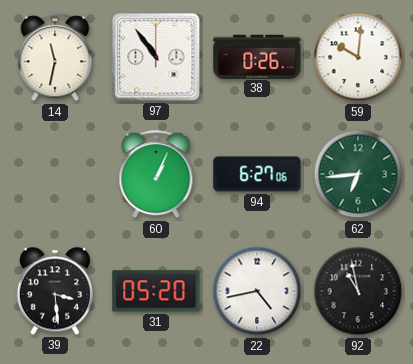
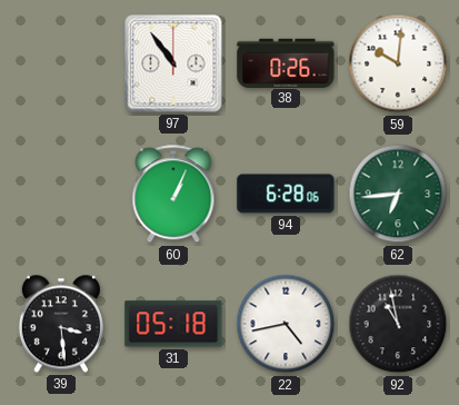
14: 11:32 -> none (55, 58)
94: 6:27 -> 6:28 (286, 194)
31: 05:20 -> 05:18 (173, 324)
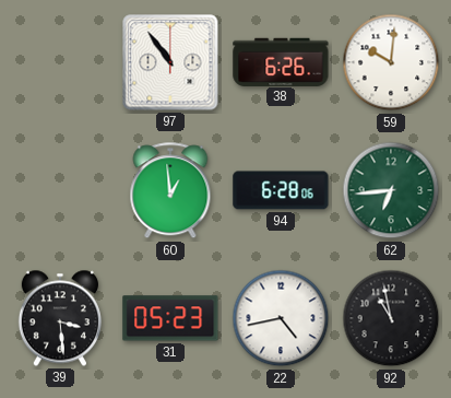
38: 0:26 -> 6:26 (281, 61)
60: 1:04 -> 12:59 (170, 191)
31: 05:18 -> 05:23 (170, 318)
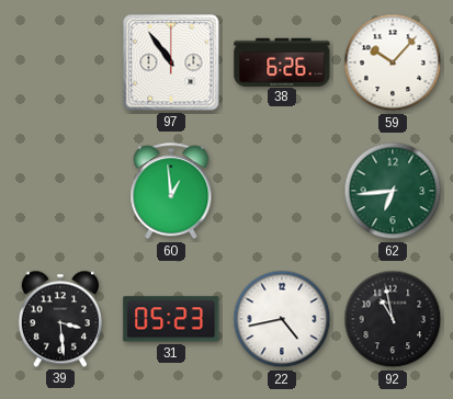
59: 10:01 -> 10:07 (393, 62)
94: 6:28 -> none (281, 190)
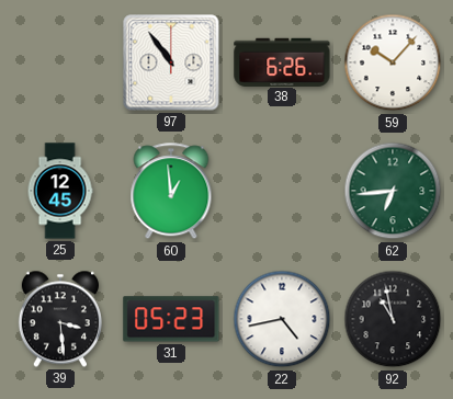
25: none -> 12:45 (60, 191)
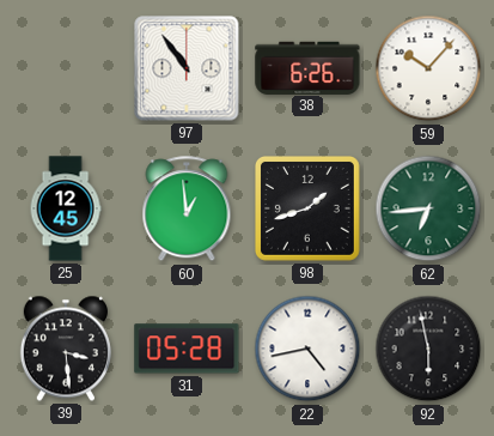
98: none -> 1:42 (309, 210)
31: 05:23 -> 05:28 (187, 349)
92: 10:58 -> 5:58 (428, 349)
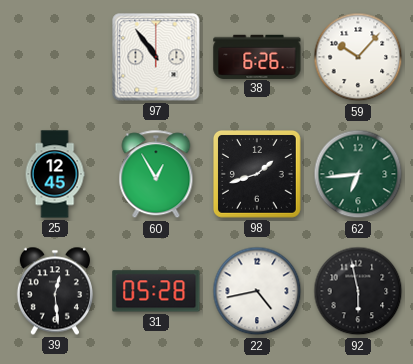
60: 12:59 -> 12:55 (156, 175)
39: 3:29 -> 12:29 (55, 291)
